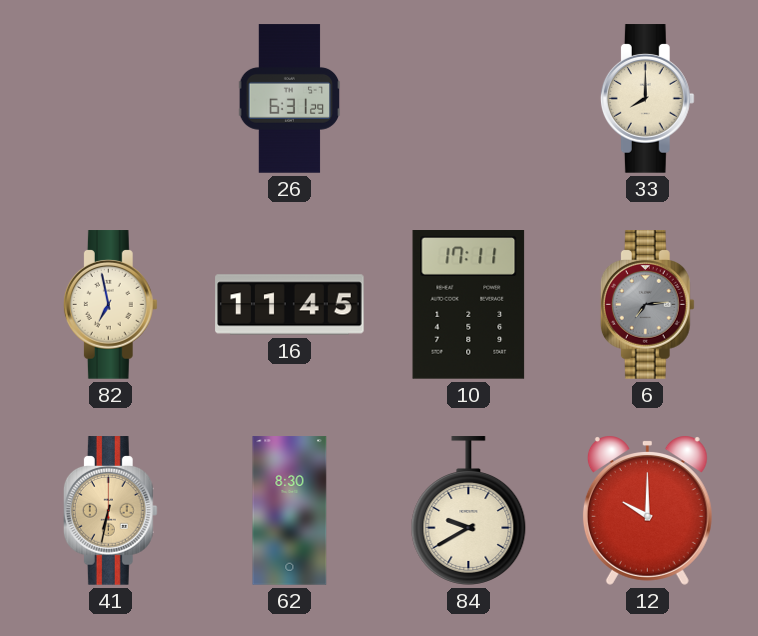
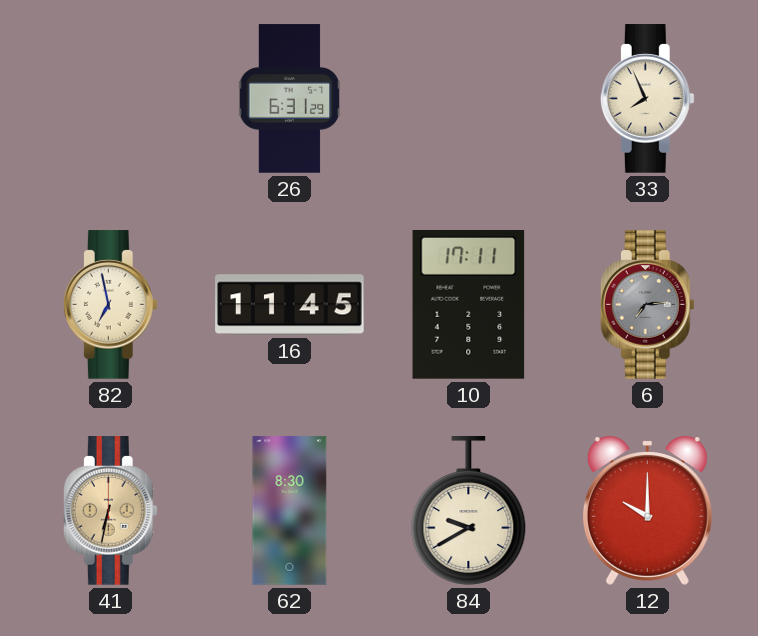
33: 8:00 -> 7:56 (647, 99)
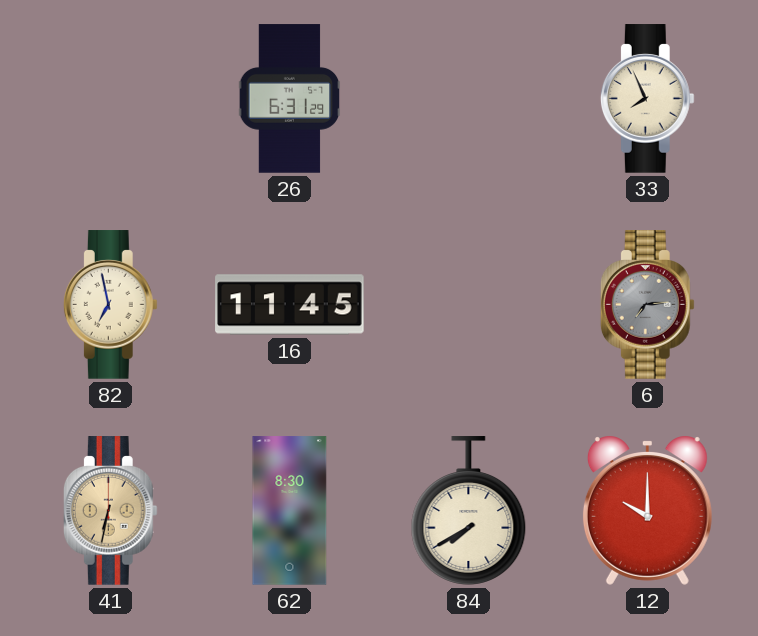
10: 17:11 -> none (469, 305)
84: 9:40 -> 7:40 (469, 511)
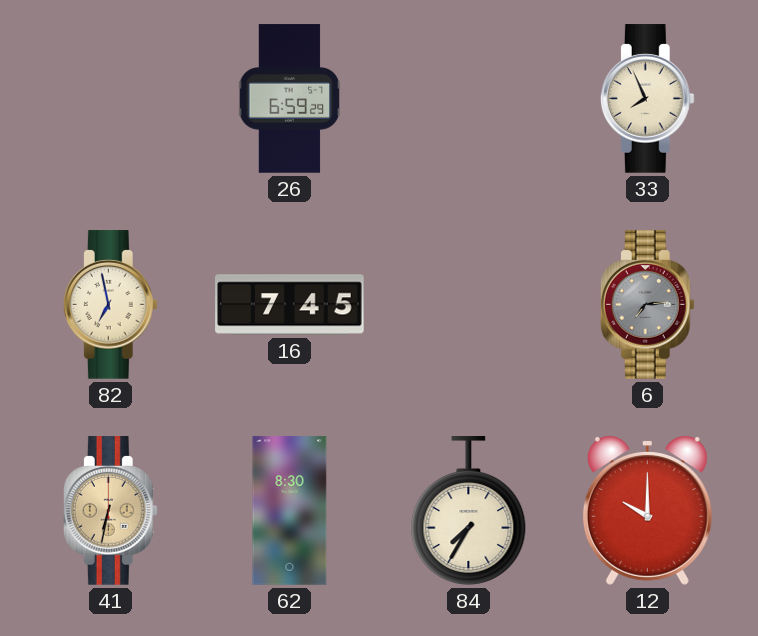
26: 6:31 -> 6:59 (290, 99)
16: 11:45 -> 7:45 (290, 305)
84: 7:40 -> 7:35 (469, 511)
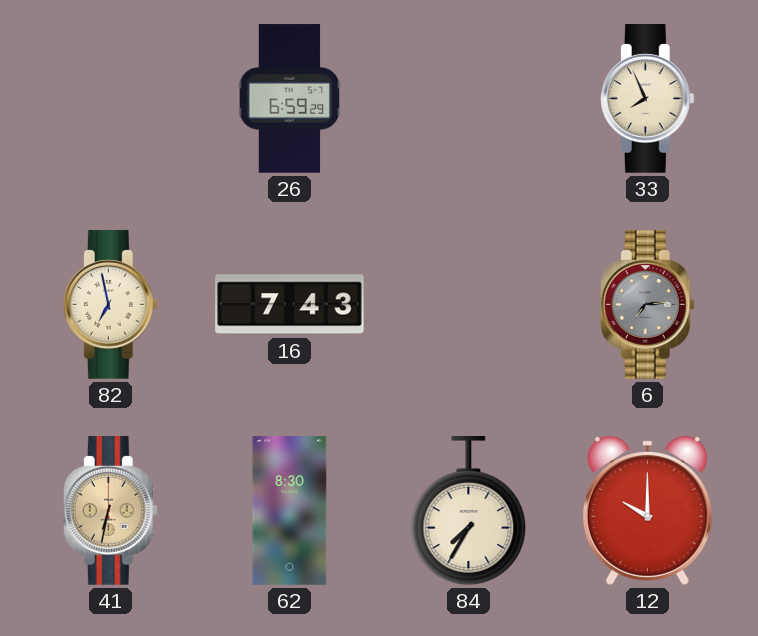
16: 7:45 -> 7:43 (290, 305)
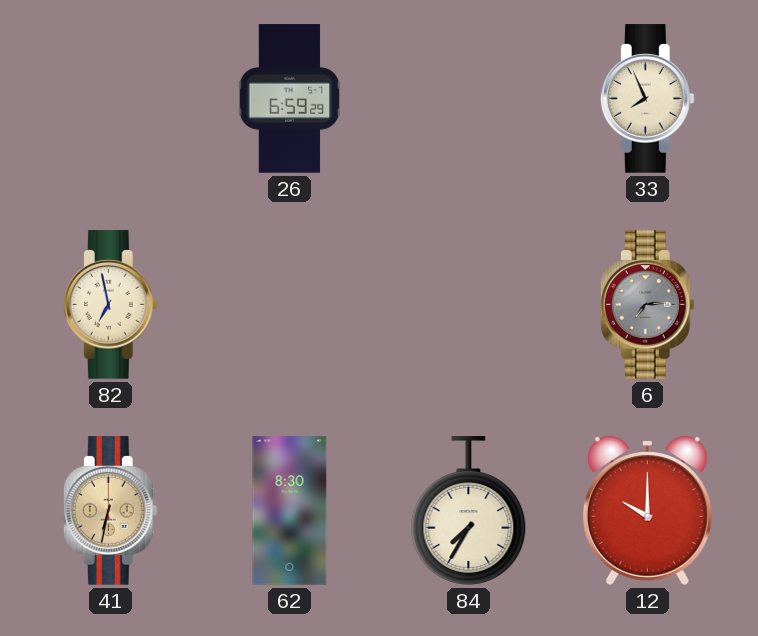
16: 7:43 -> none (290, 305)
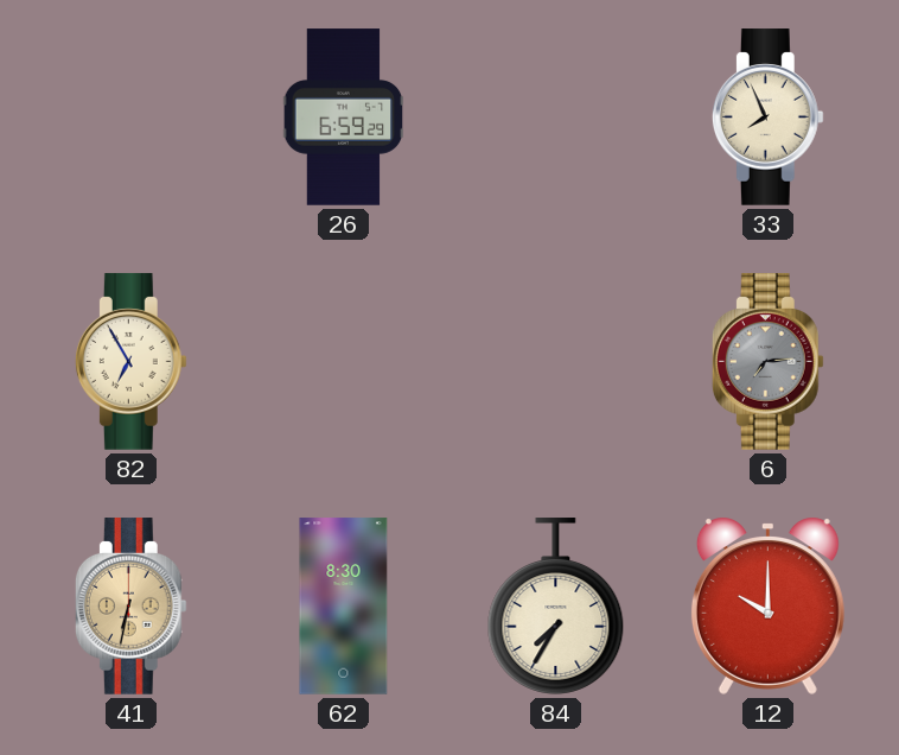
82: 6:58 -> 6:55 (130, 362)
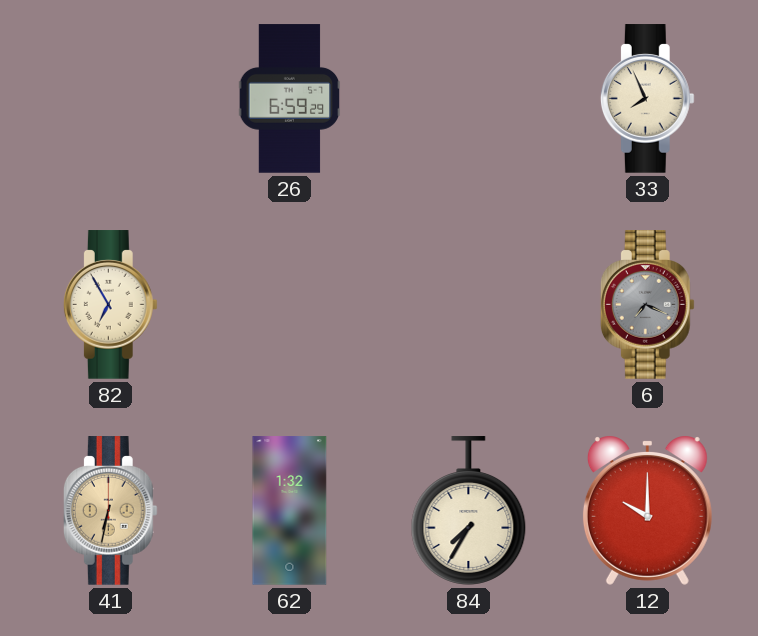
6: 7:14 -> 7:19 (647, 305)
62: 8:30 -> 1:32 (290, 511)
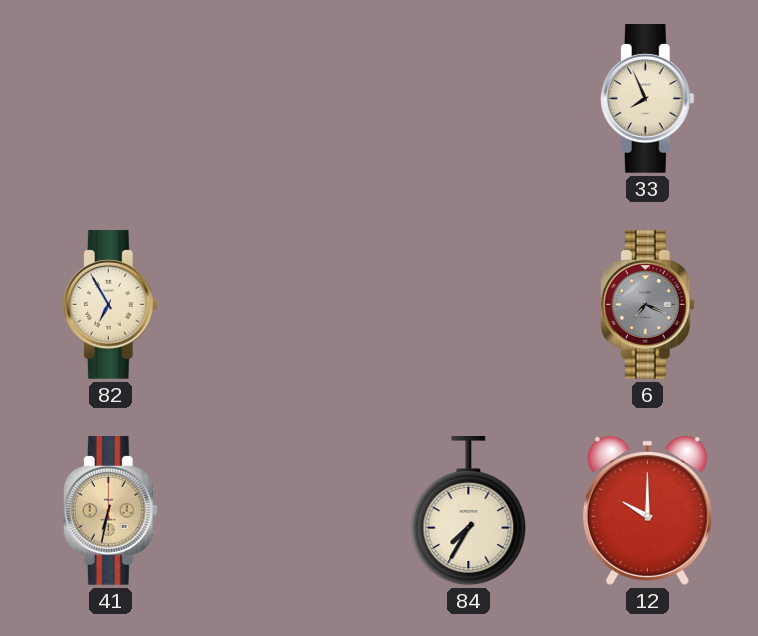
26: 6:59 -> none (290, 99)
62: 1:32 -> none (290, 511)
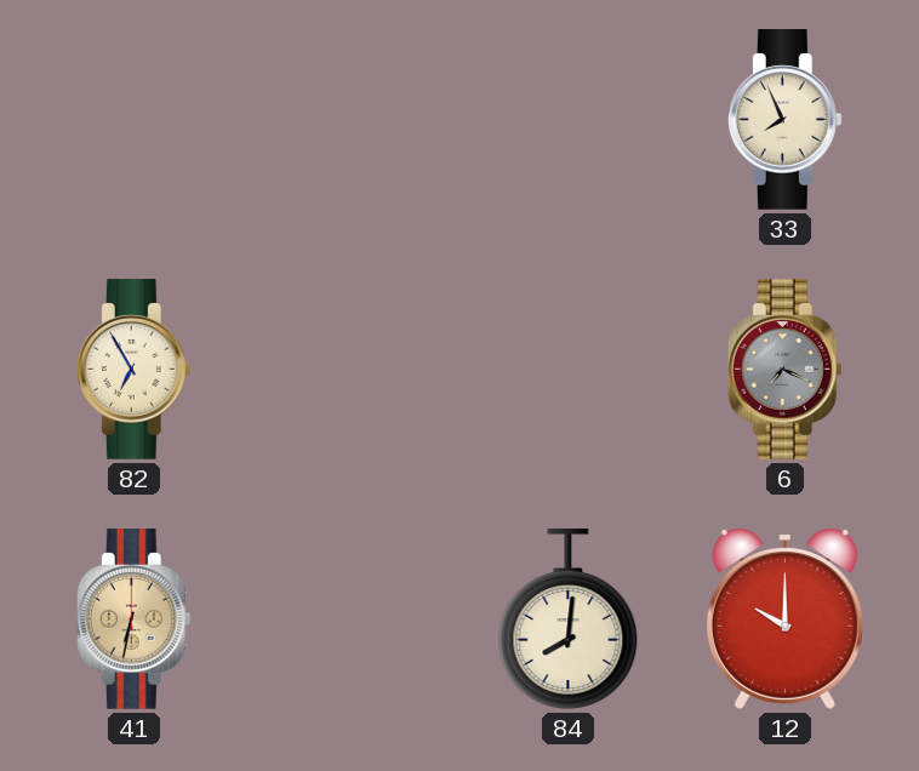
84: 7:35 -> 8:01 (569, 619)
